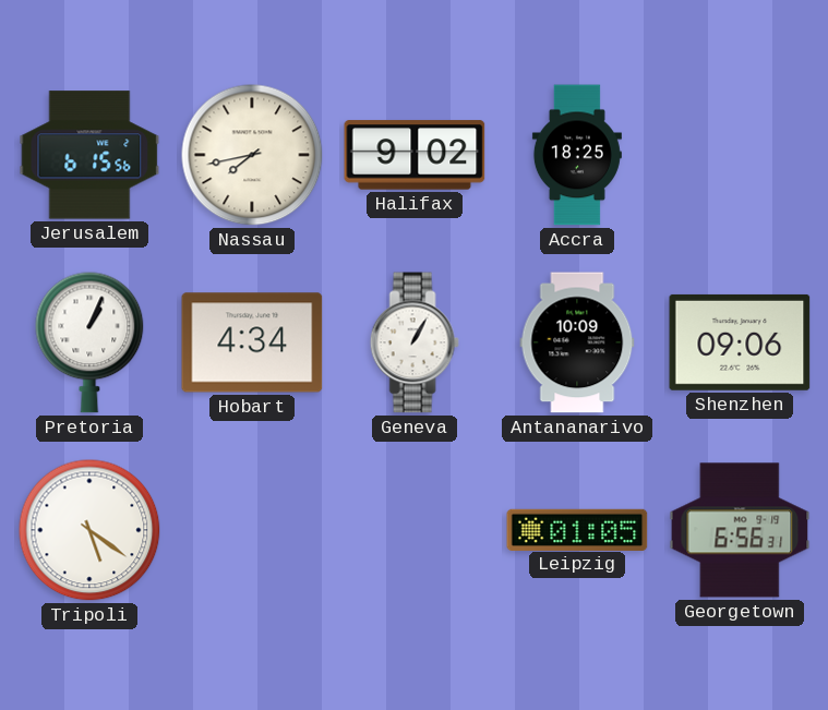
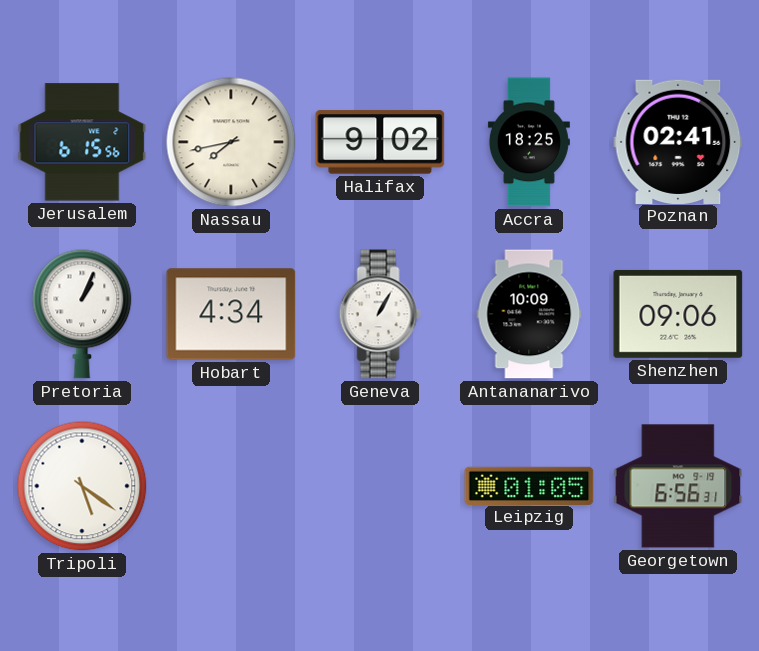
Poznan: none -> 02:41 (678, 141)
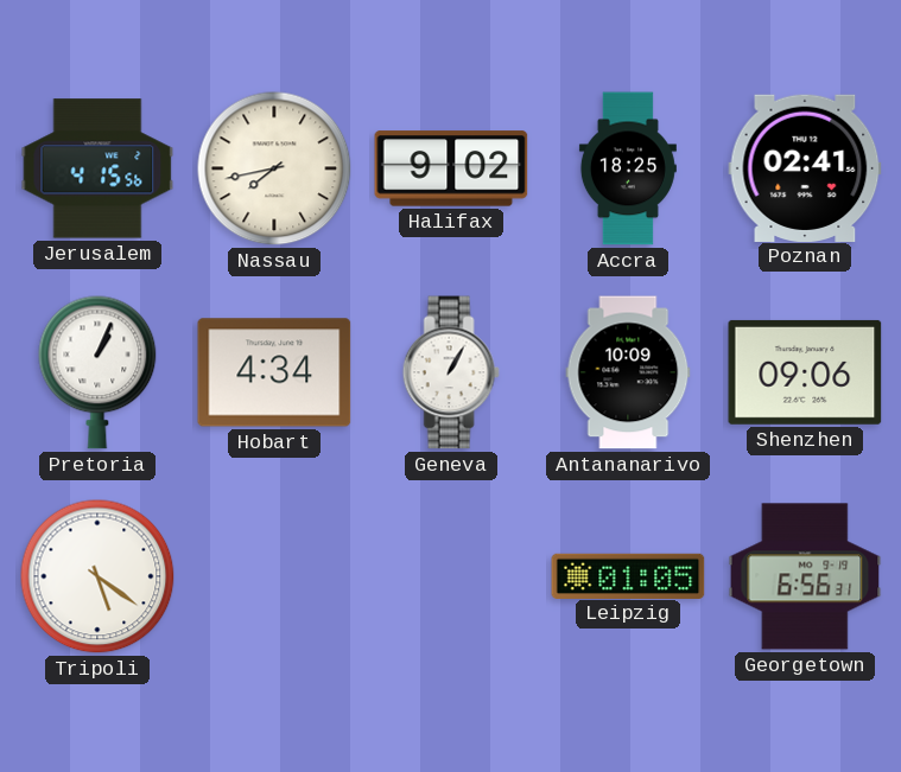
Jerusalem: 6:15 -> 4:15 (97, 168)
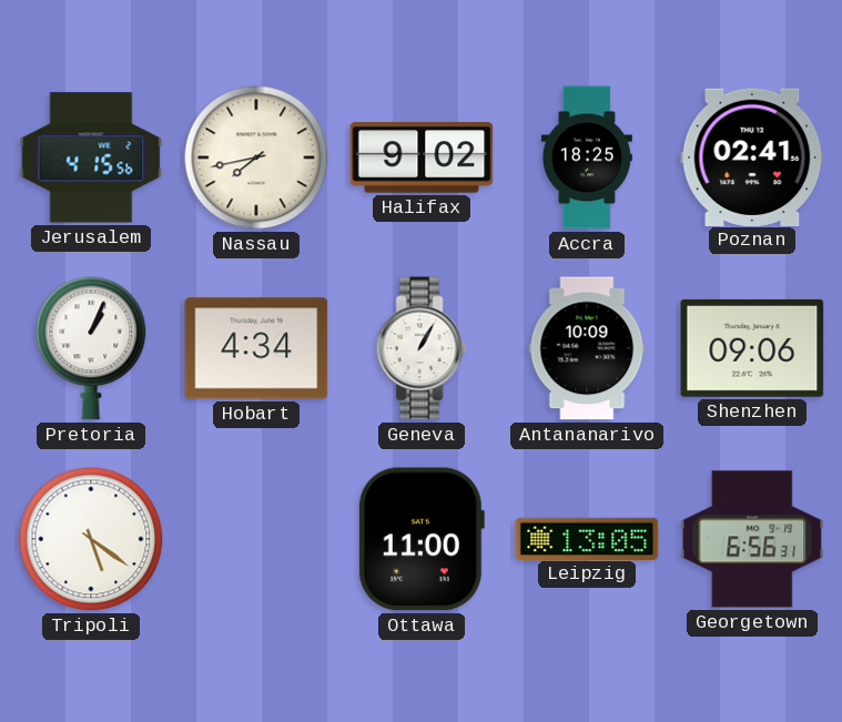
Ottawa: none -> 11:00 (420, 539)
Leipzig: 01:05 -> 13:05 (587, 538)
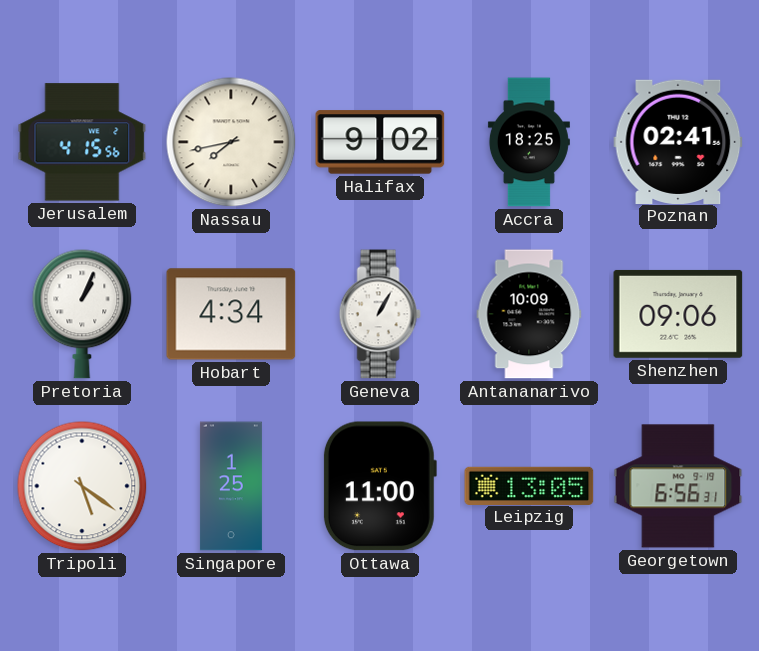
Singapore: none -> 1:25 (231, 486)
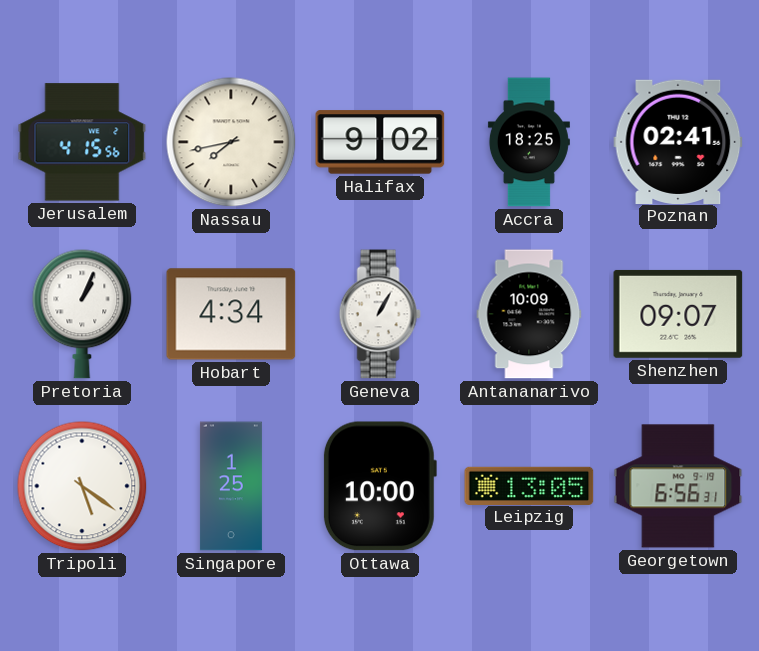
Shenzhen: 09:06 -> 09:07 (678, 314)
Ottawa: 11:00 -> 10:00 (379, 486)
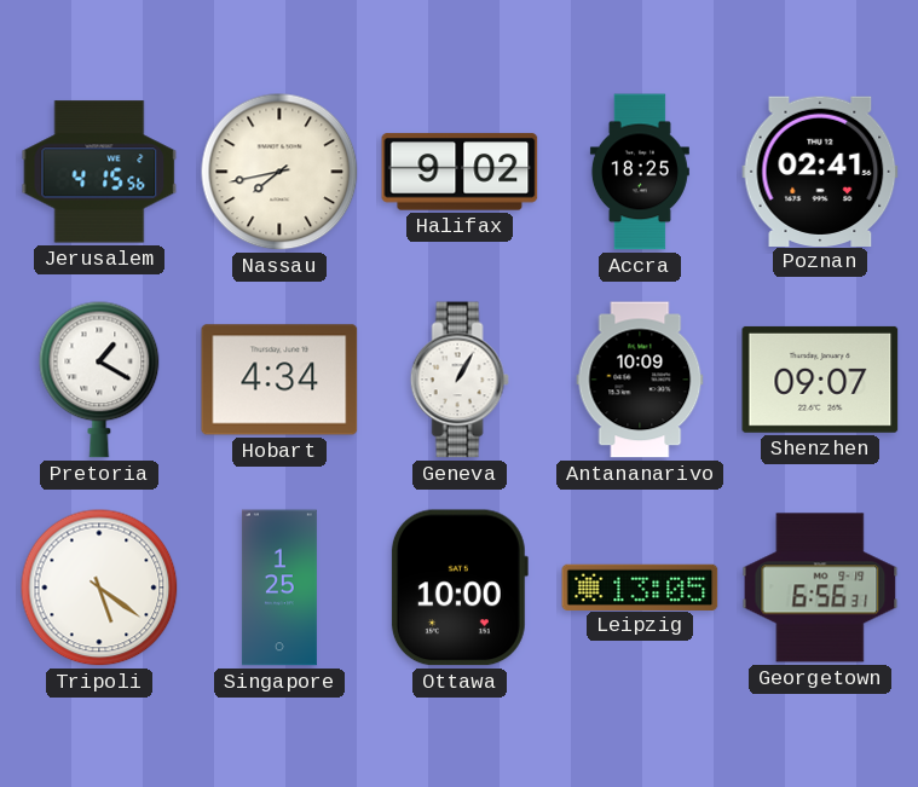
Pretoria: 1:04 -> 1:20 (99, 380)
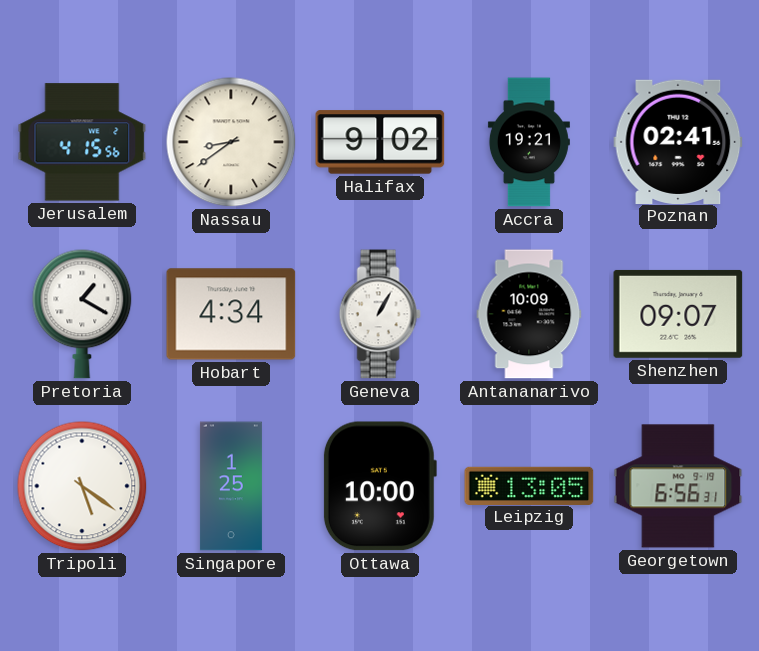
Nassau: 7:43 -> 8:39 (231, 142)
Accra: 18:25 -> 19:21 (529, 142)
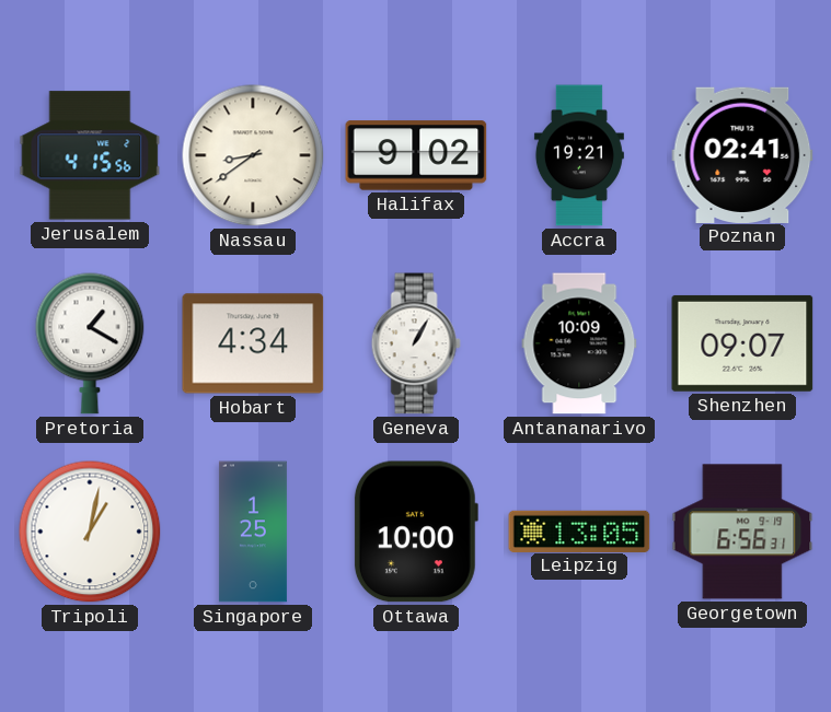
Tripoli: 5:21 -> 1:02 (90, 532)
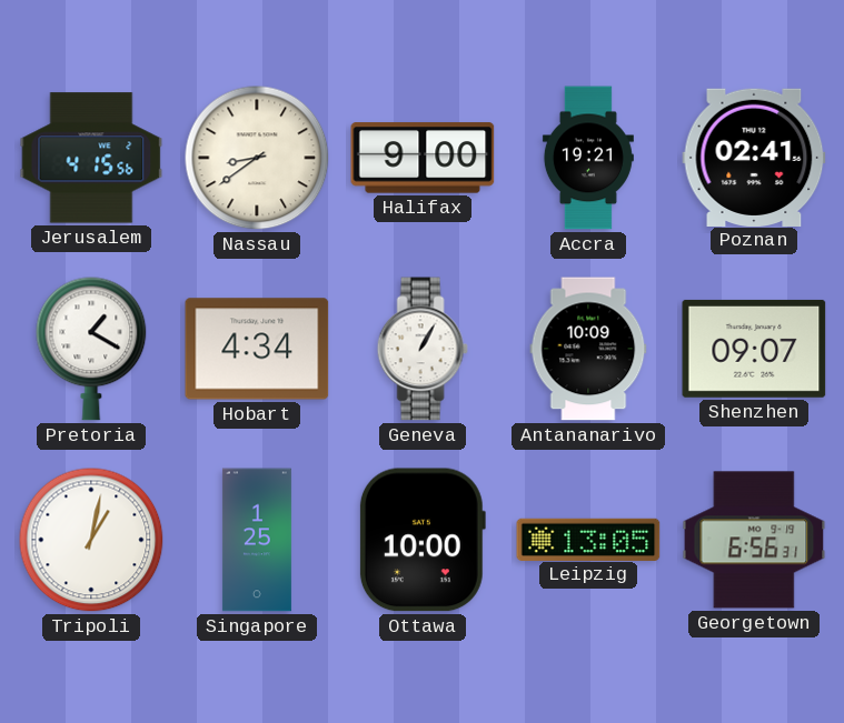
Halifax: 9:02 -> 9:00 (423, 158)
